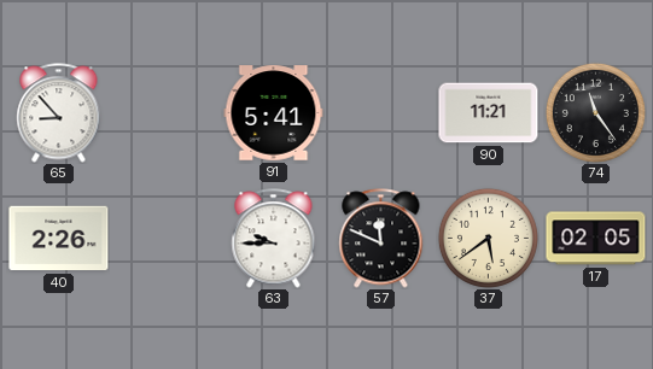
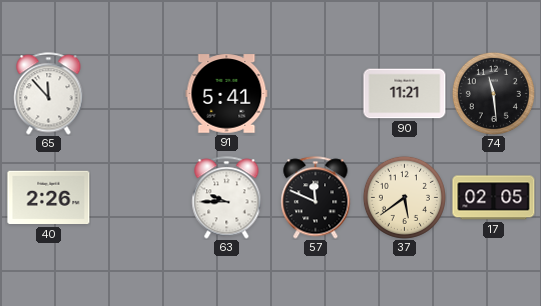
65: 8:53 -> 11:53 (49, 94)
74: 11:24 -> 11:29 (493, 93)
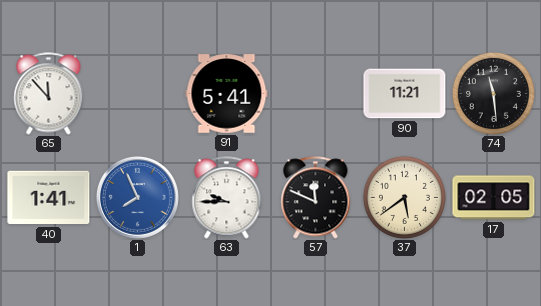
40: 2:26 -> 1:41 (49, 198)
1: none -> 7:56 (137, 197)
